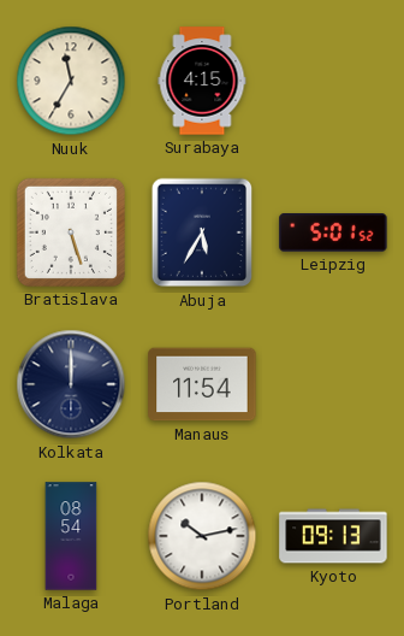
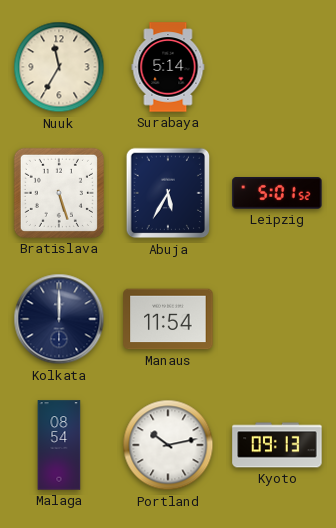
Surabaya: 4:15 -> 5:14 (168, 67)
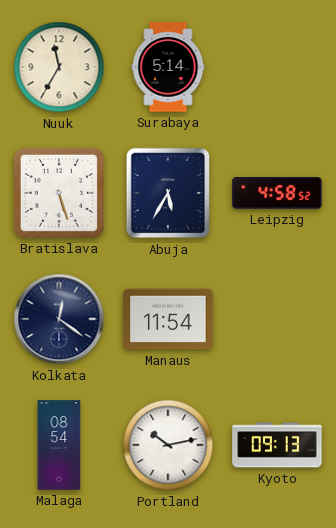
Leipzig: 5:01 -> 4:58 (277, 193)
Kolkata: 12:00 -> 12:21 (59, 319)
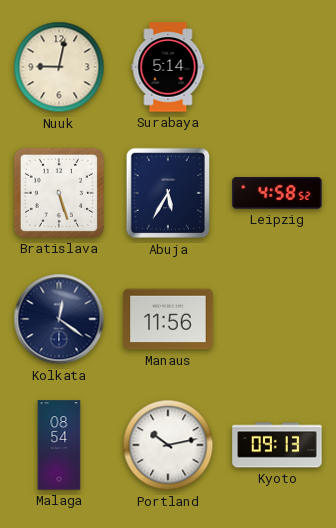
Nuuk: 11:35 -> 9:02 (59, 67)
Manaus: 11:54 -> 11:56 (168, 319)
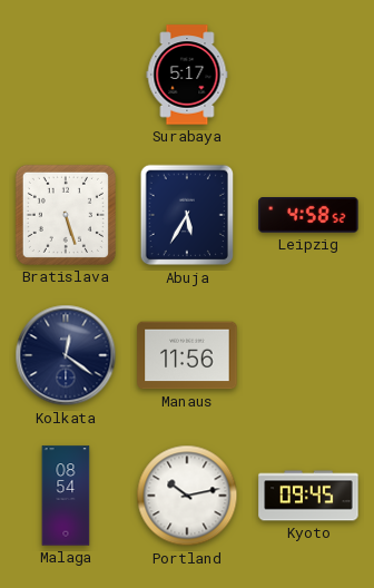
Nuuk: 9:02 -> none (59, 67)
Surabaya: 5:14 -> 5:17 (187, 75)
Kyoto: 09:13 -> 09:45 (308, 496)
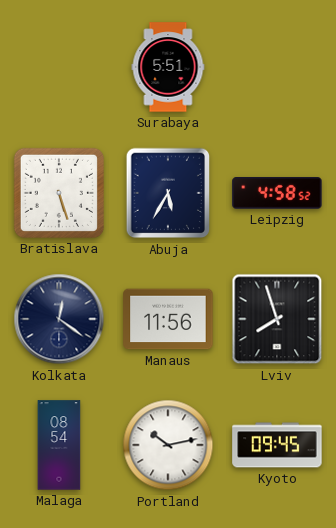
Surabaya: 5:17 -> 5:51 (168, 67)
Lviv: none -> 7:57 (277, 319)
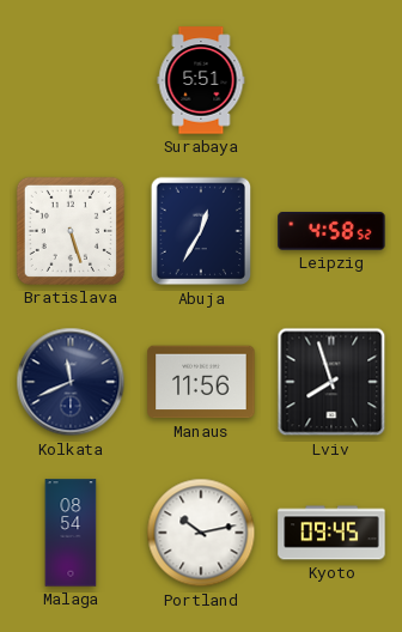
Abuja: 5:35 -> 12:35 (201, 231)
Kolkata: 12:21 -> 11:41 (71, 382)
